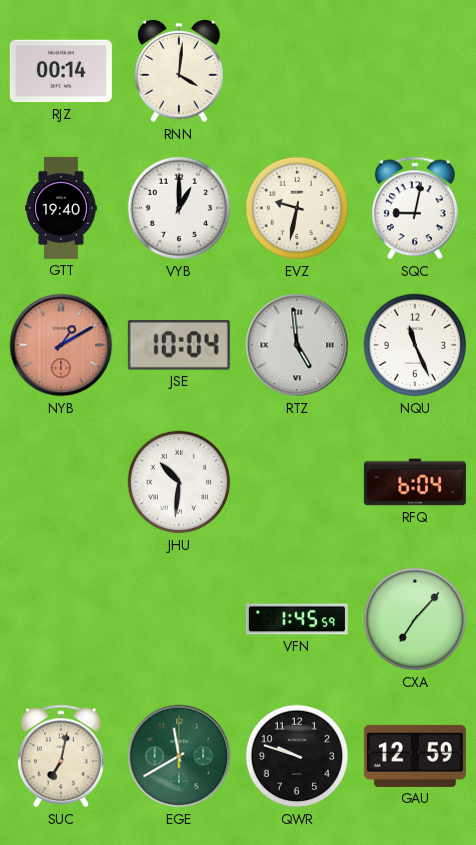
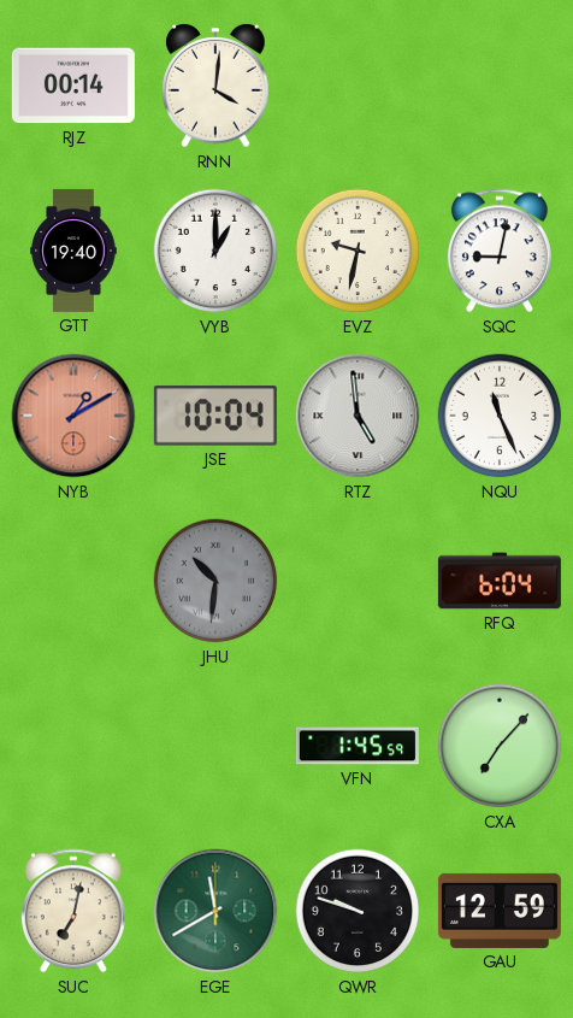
JHU dial: white -> grey (215, 581)
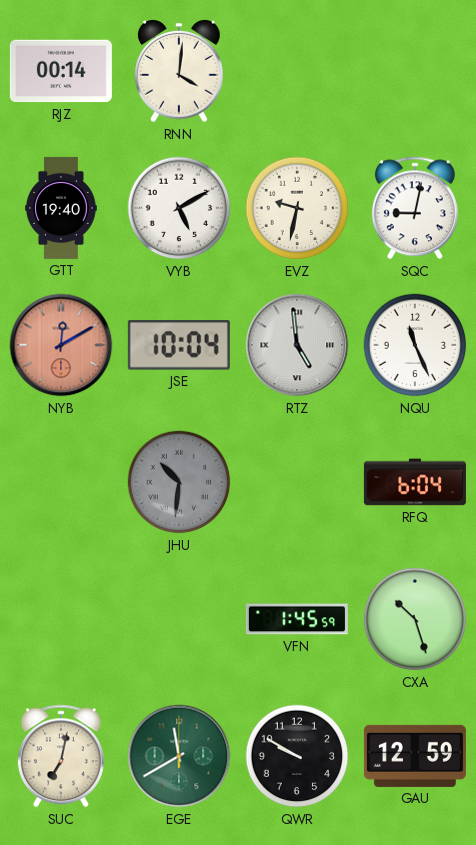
VYB: 1:00 -> 5:10 (179, 208)
NYB: 1:10 -> 12:10 (61, 345)
CXA: 7:07 -> 10:27 (415, 619)
QWR: 9:48 -> 9:50 (297, 756)
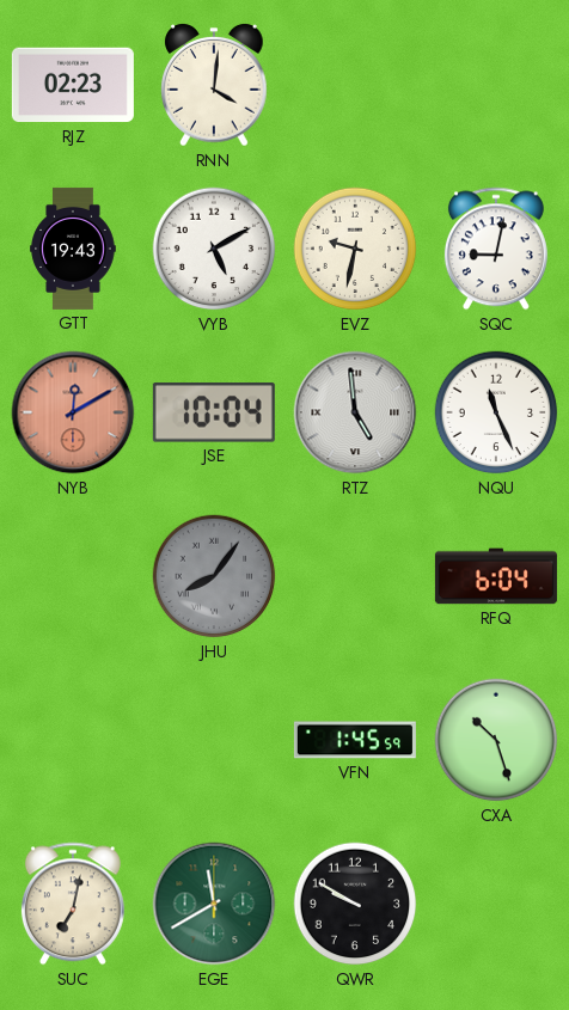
RJZ: 00:14 -> 02:23 (73, 85)
GTT: 19:40 -> 19:43 (73, 249)
JHU: 10:31 -> 8:06 (214, 576)
GAU: 12:59 -> none (415, 756)
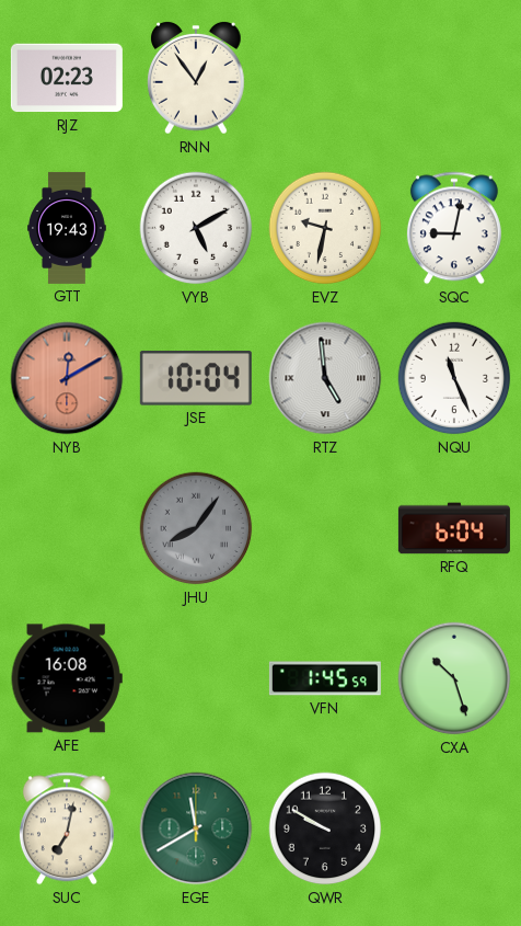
RNN: 4:01 -> 12:54 (196, 79)
AFE: none -> 16:08 (67, 678)
